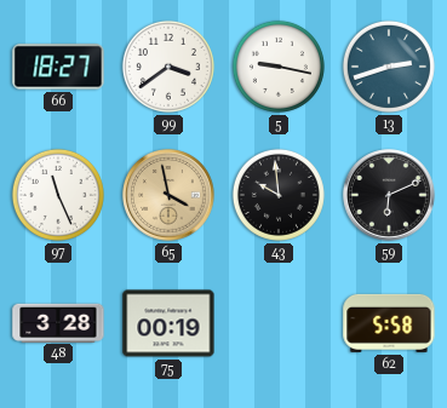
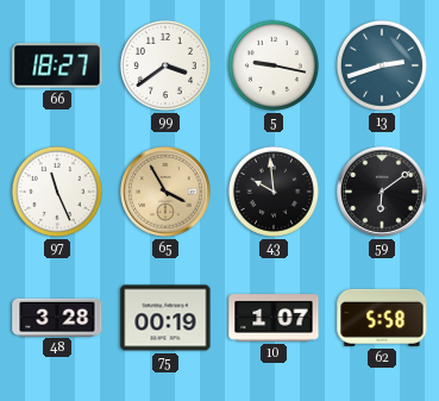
65: 3:58 -> 3:55 (165, 192)
59: 6:11 -> 6:09 (382, 192)
10: none -> 1:07 (274, 318)
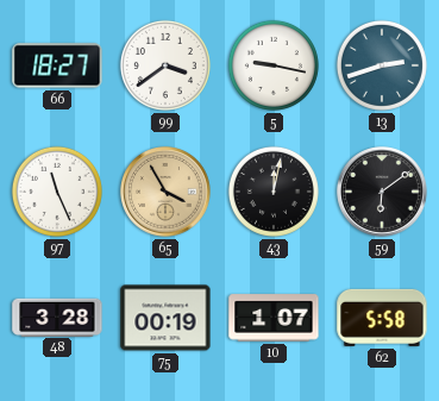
43: 9:59 -> 12:02 (274, 192)
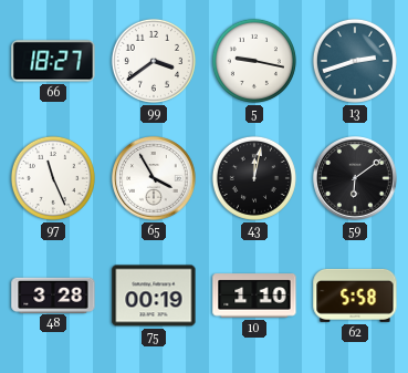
65 dial: champagne -> white (154, 178)
10: 1:07 -> 1:10 (254, 296)
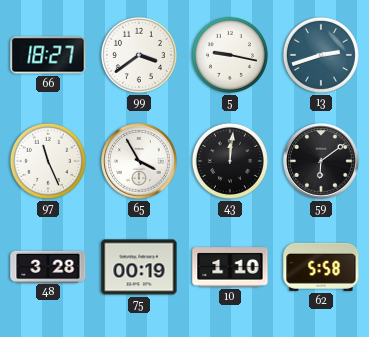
43: 12:02 -> 12:01 (230, 161)
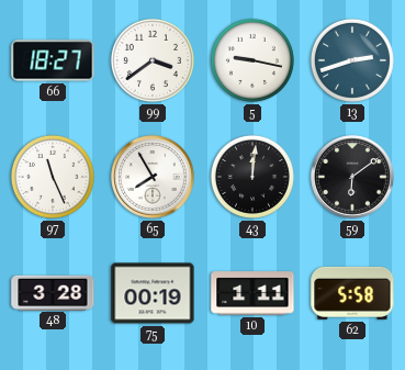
65: 3:55 -> 7:55 (153, 177)
10: 1:10 -> 1:11 (252, 293)
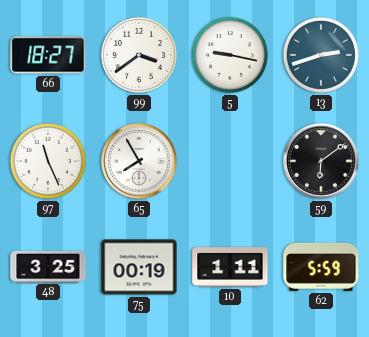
43: 12:01 -> none (252, 177)
48: 3:28 -> 3:25 (48, 266)
62: 5:58 -> 5:59 (321, 267)
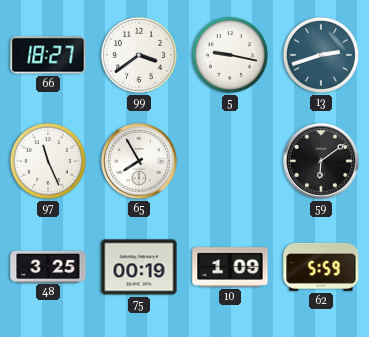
10: 1:11 -> 1:09 (230, 267)
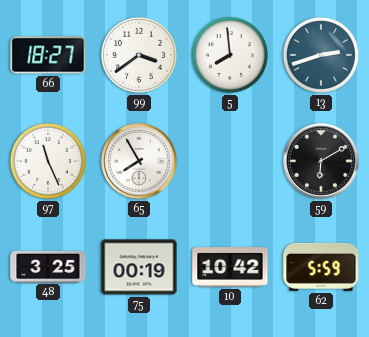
5: 9:17 -> 7:59 (230, 55)
59: 6:09 -> 6:10 (321, 161)
10: 1:09 -> 10:42 (230, 267)
